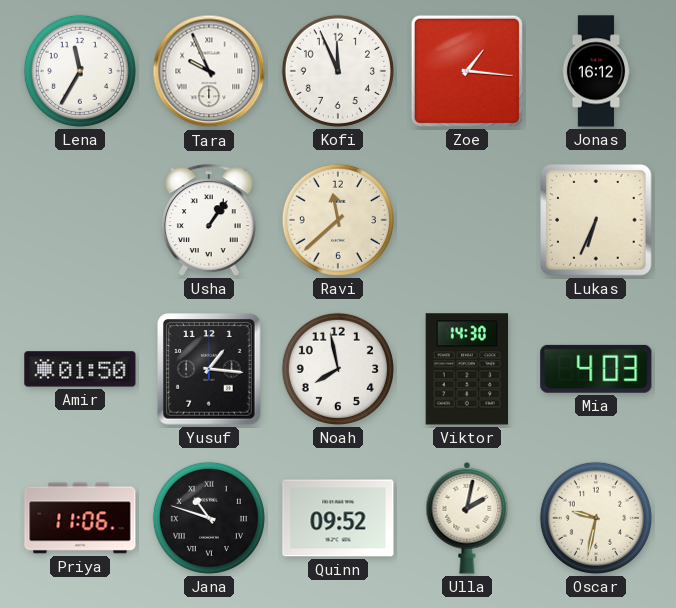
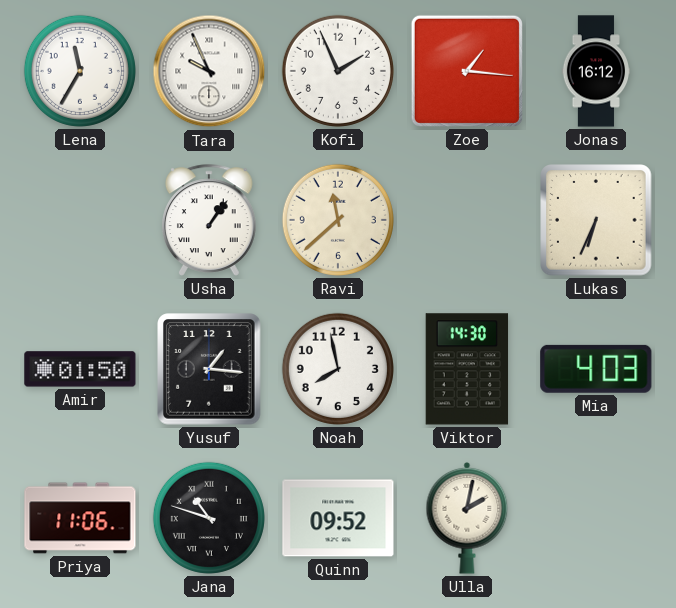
Kofi: 11:56 -> 1:56 (338, 71)
Oscar: 9:32 -> none (596, 518)
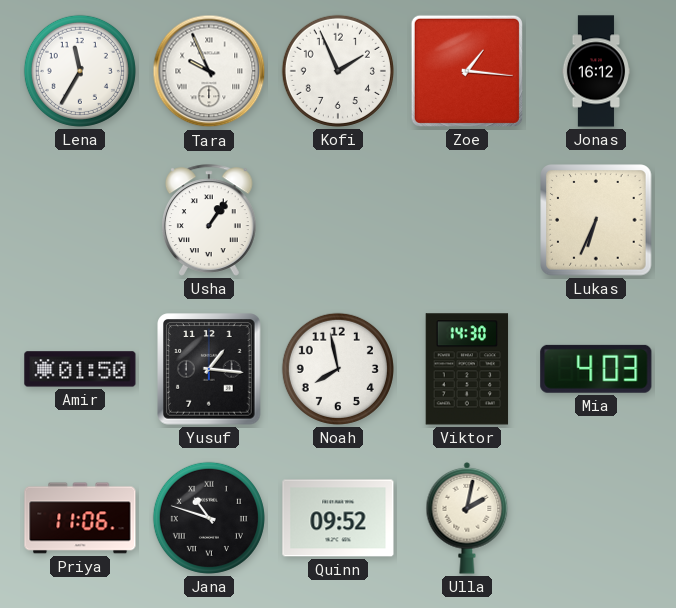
Ravi: 11:38 -> none (338, 220)
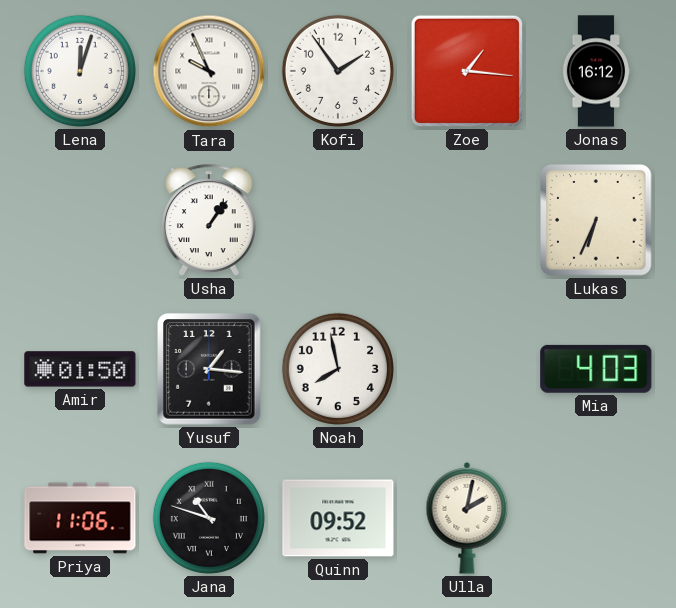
Lena: 11:35 -> 12:03 (80, 71)
Kofi: 1:56 -> 1:54 (338, 71)
Viktor: 14:30 -> none (467, 369)
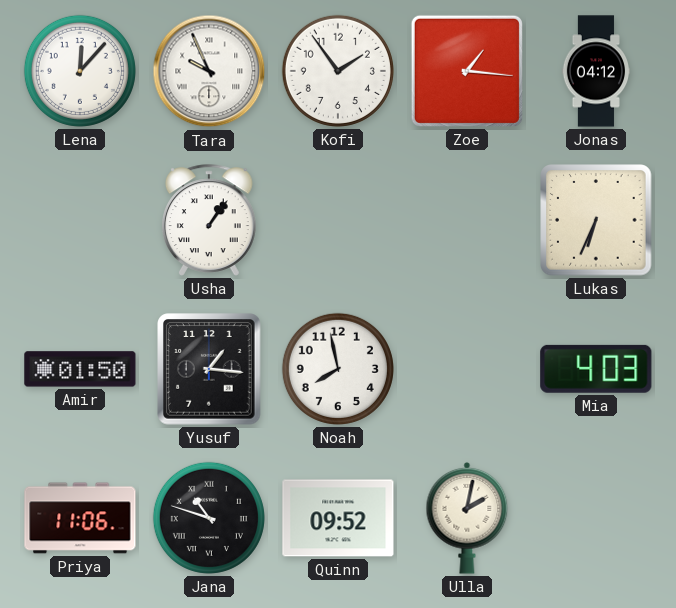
Lena: 12:03 -> 12:07 (80, 71)
Jonas: 16:12 -> 04:12 (596, 71)
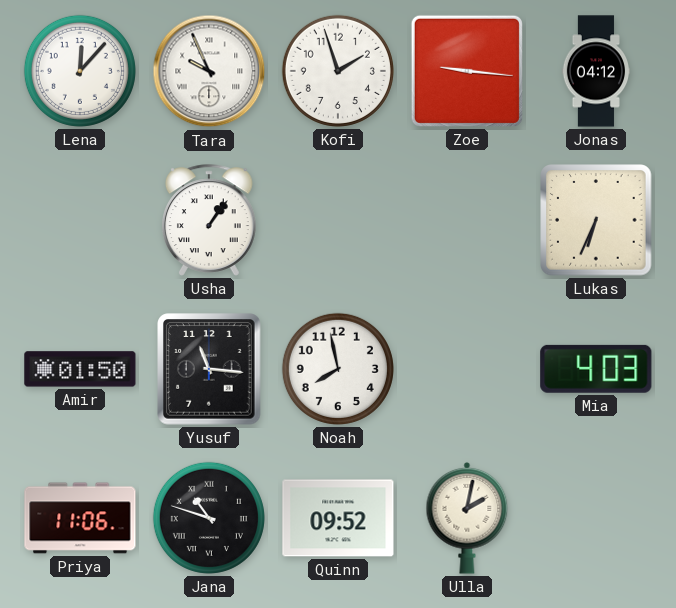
Kofi: 1:54 -> 1:57 (338, 71)
Zoe: 1:16 -> 9:16 (467, 71)
Yusuf: 1:16 -> 11:16 (209, 369)
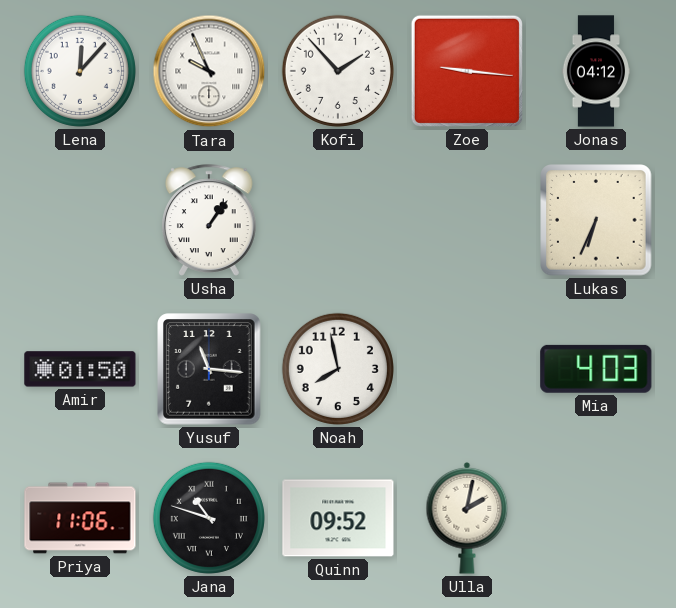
Kofi: 1:57 -> 1:53 (338, 71)
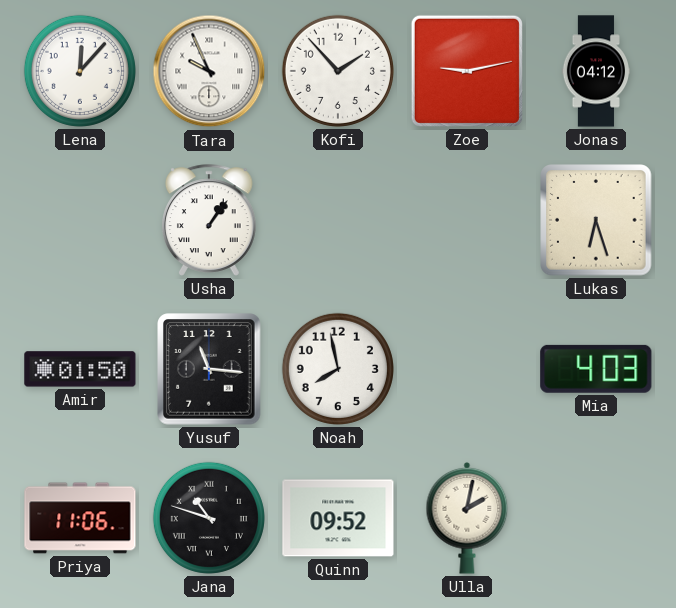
Zoe: 9:16 -> 9:13 (467, 71)
Lukas: 6:34 -> 6:27 (596, 220)
